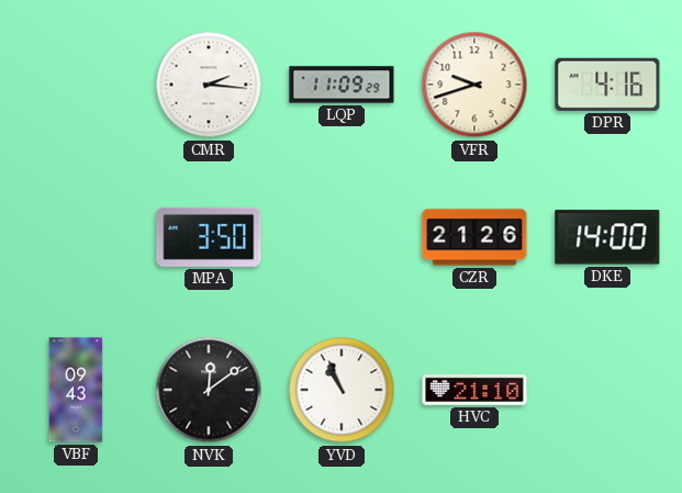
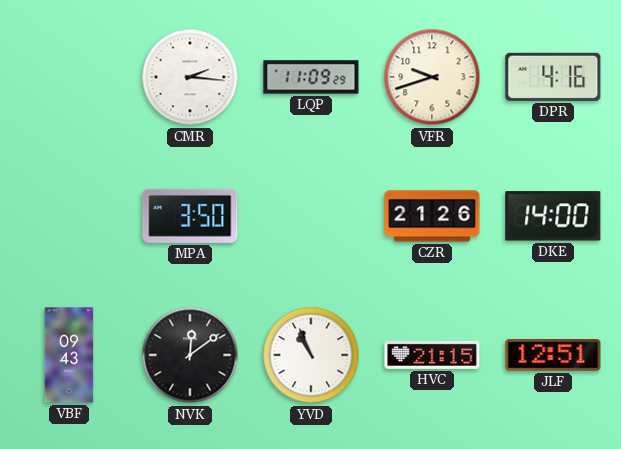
HVC: 21:10 -> 21:15 (432, 355)
JLF: none -> 12:51 (553, 355)
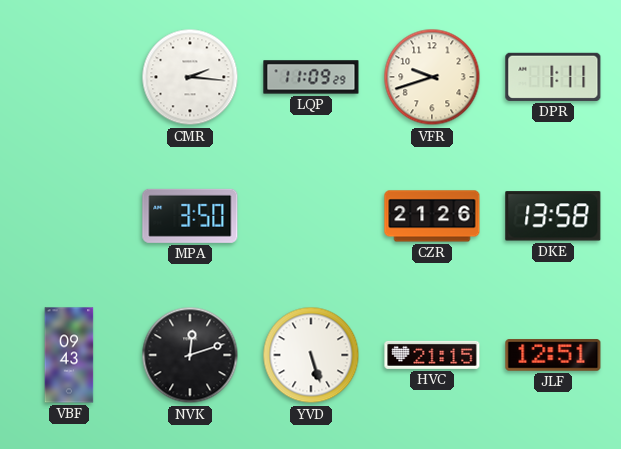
DPR: 4:16 -> 1:11 (553, 77)
DKE: 14:00 -> 13:58 (553, 216)
NVK: 12:09 -> 12:12 (190, 355)
YVD: 10:56 -> 5:27 (311, 355)
